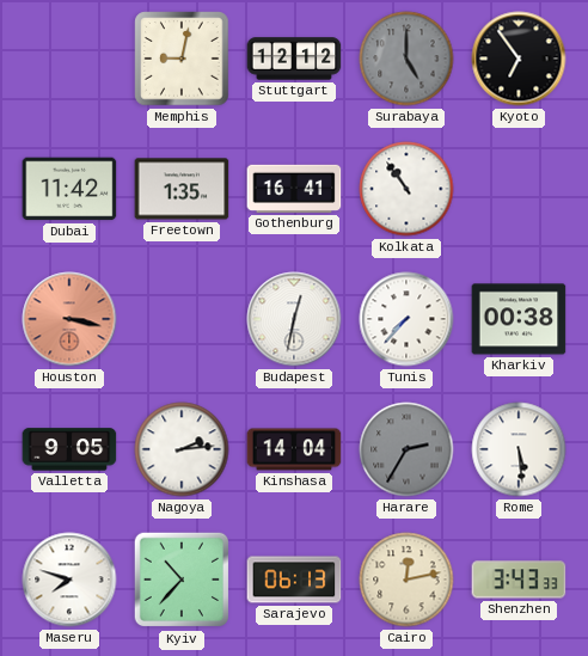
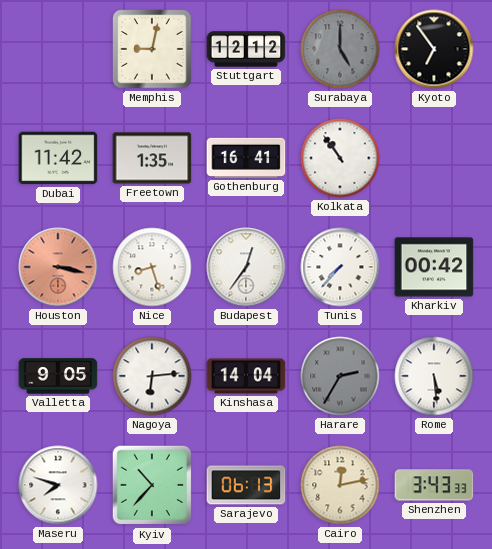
Nice: none -> 8:27 (152, 267)
Budapest: 12:32 -> 12:36 (246, 267)
Kharkiv: 00:38 -> 00:42 (434, 267)
Nagoya: 2:14 -> 6:14 (152, 376)
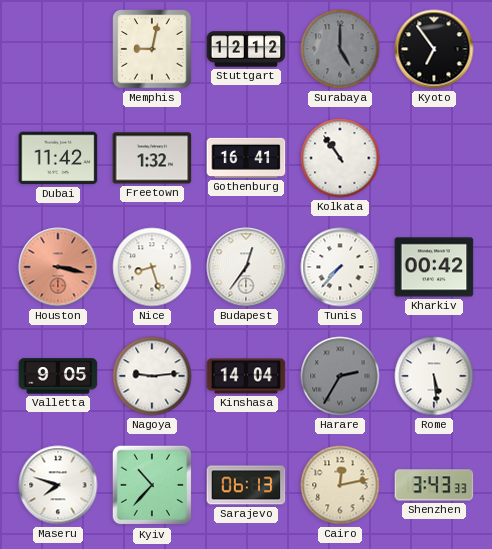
Freetown: 1:35 -> 1:32 (152, 158)
Nagoya: 6:14 -> 9:14 (152, 376)
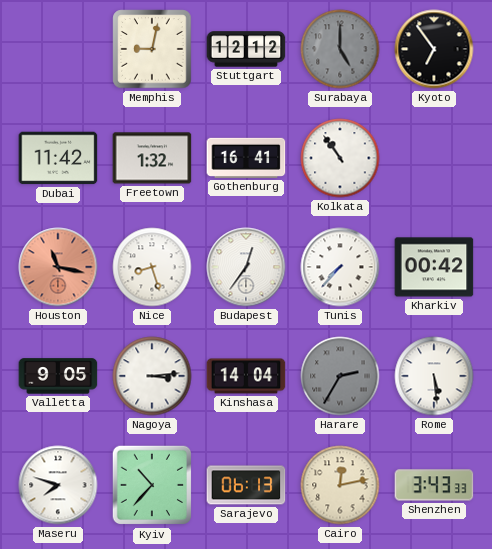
Houston: 3:17 -> 11:17 (58, 267)
Nagoya: 9:14 -> 3:14 (152, 376)
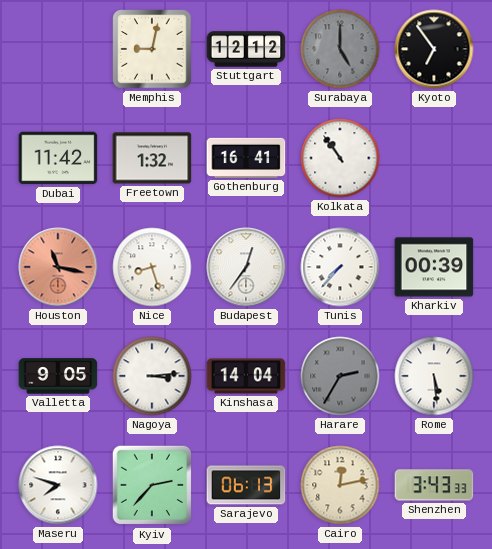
Kharkiv: 00:42 -> 00:39 (434, 267)
Kyiv: 10:37 -> 2:37 (152, 485)
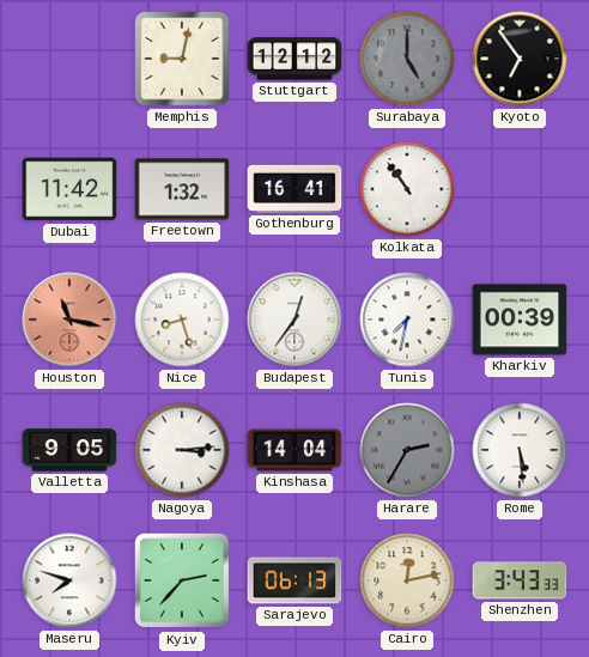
Tunis: 7:37 -> 7:32 (407, 320)
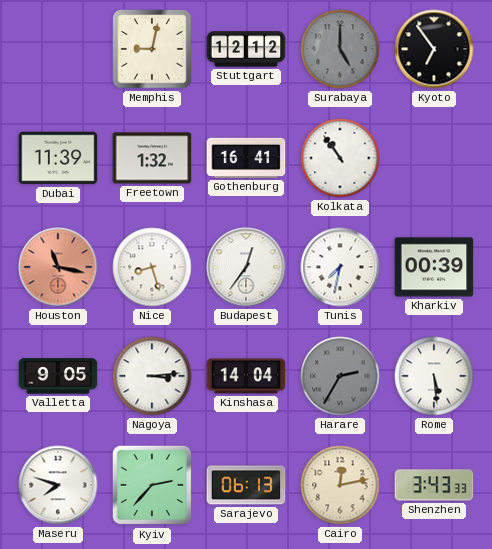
Dubai: 11:42 -> 11:39 (58, 158)
